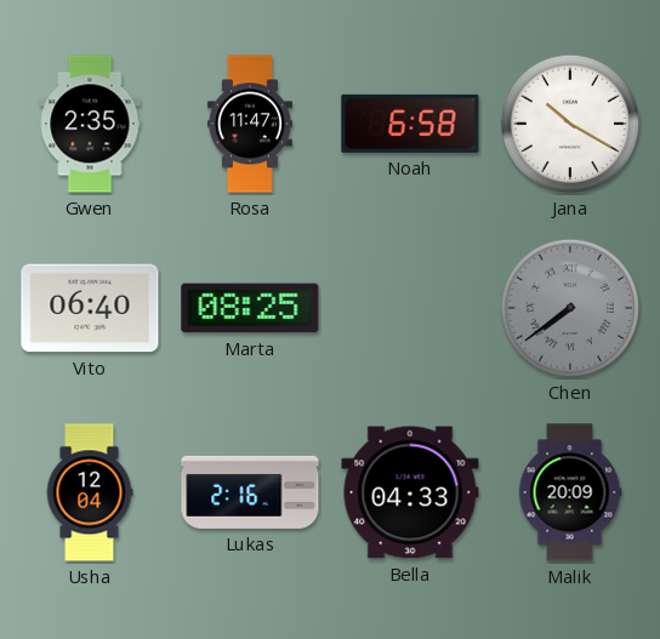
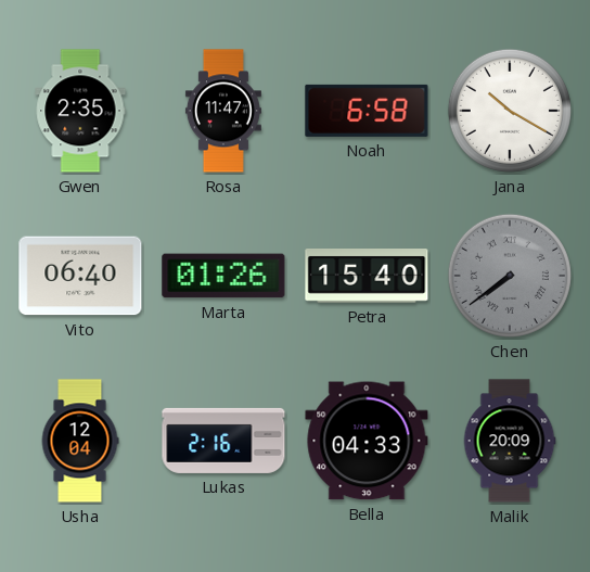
Marta: 08:25 -> 01:26 (223, 276)
Petra: none -> 15:40 (367, 277)
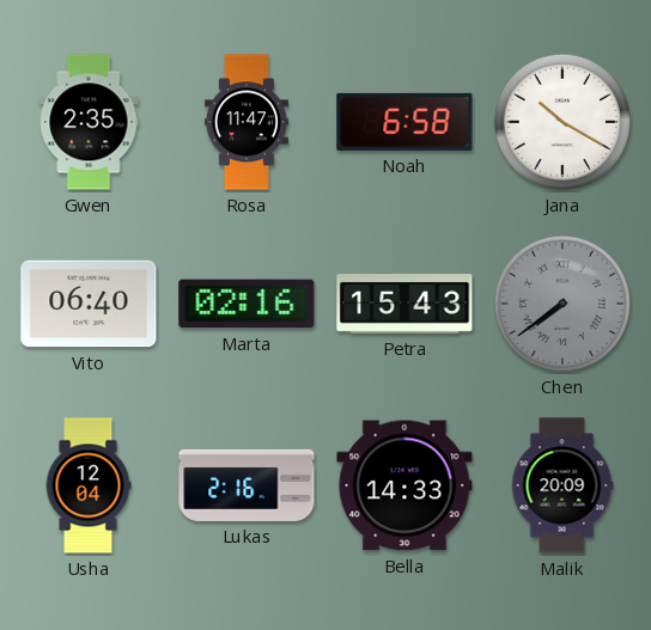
Marta: 01:26 -> 02:16 (247, 304)
Petra: 15:40 -> 15:43 (404, 305)
Bella: 04:33 -> 14:33 (404, 485)
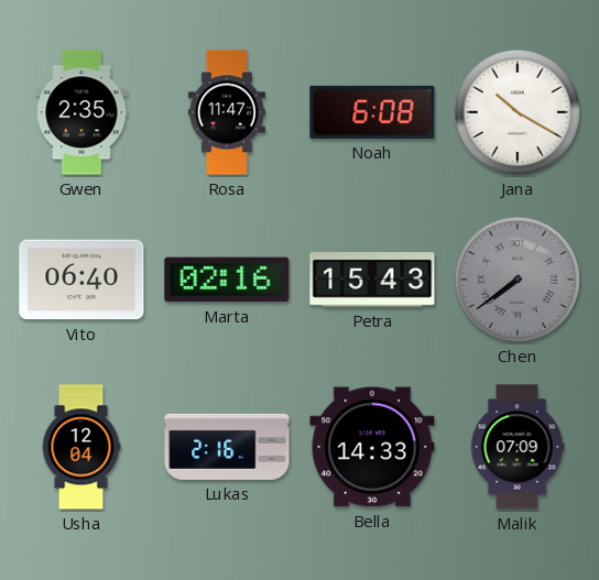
Noah: 6:58 -> 6:08 (372, 112)
Malik: 20:09 -> 07:09 (518, 447)
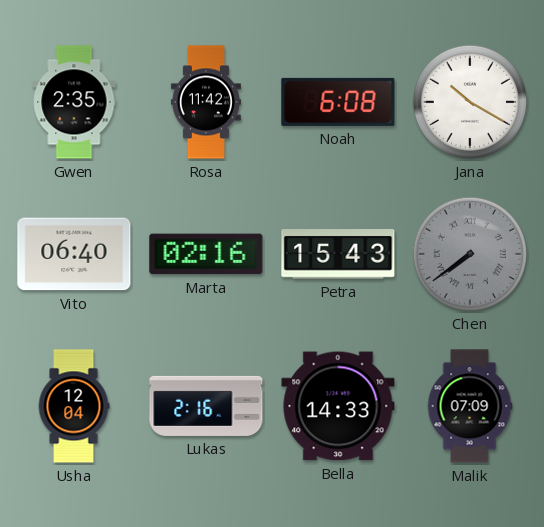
Rosa: 11:47 -> 11:42 (206, 102)
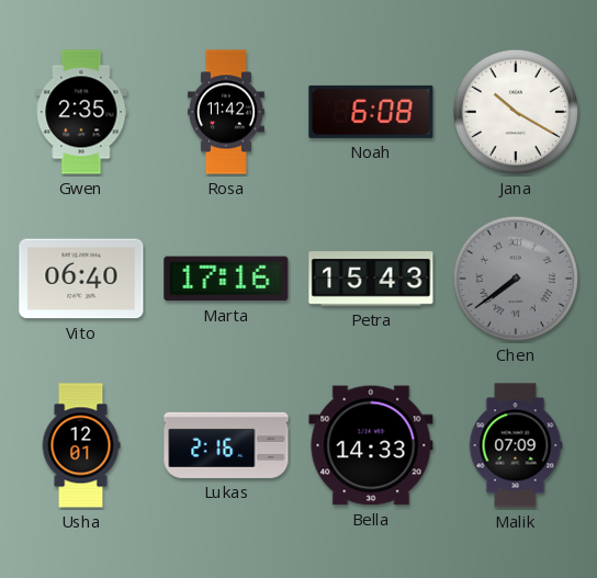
Marta: 02:16 -> 17:16 (226, 279)
Usha: 12:04 -> 12:01 (81, 445)
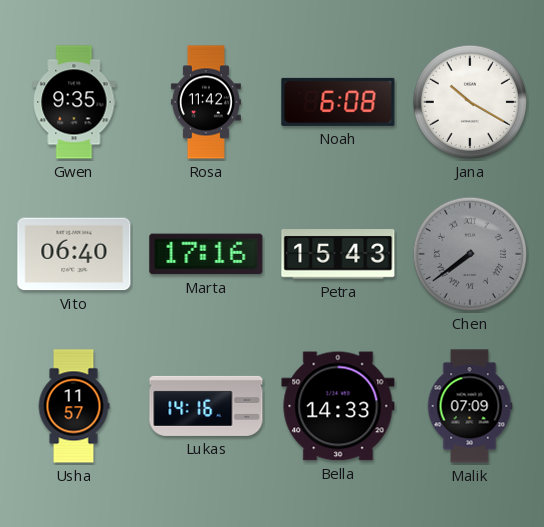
Gwen: 2:35 -> 9:35 (74, 102)
Usha: 12:01 -> 11:57 (74, 406)
Lukas: 2:16 -> 14:16 (206, 406)
